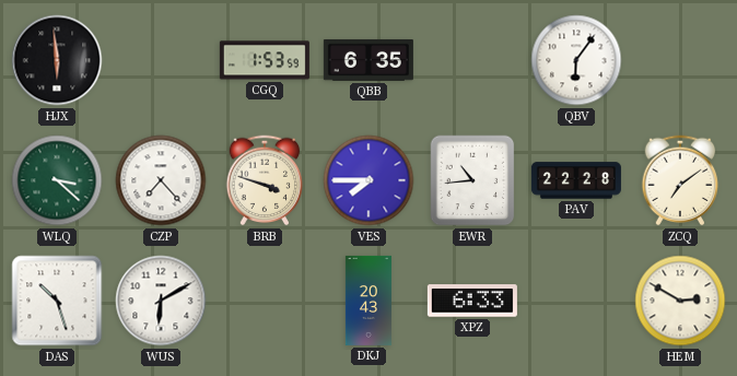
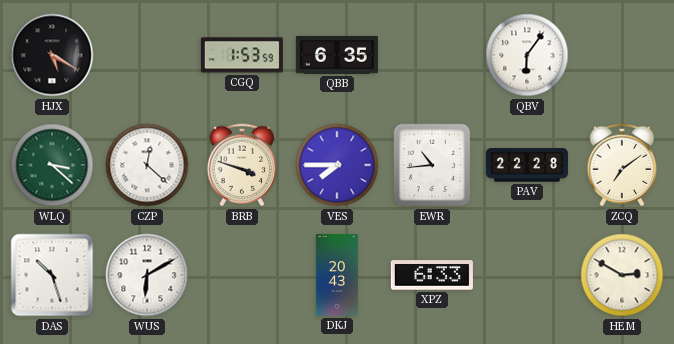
HJX: 5:59 -> 5:20 (52, 55)
CZP: 7:23 -> 12:22 (147, 165)
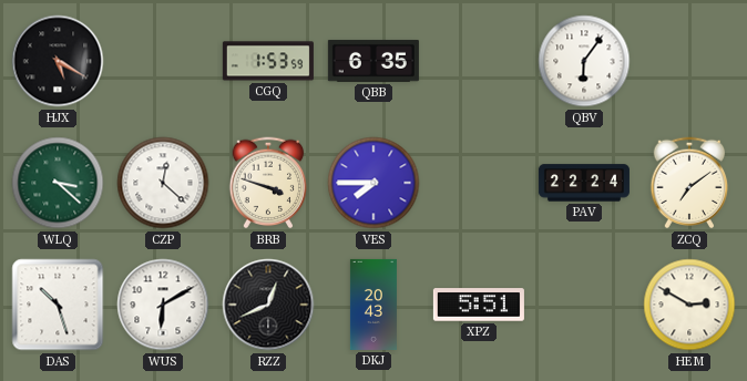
EWR: 10:44 -> none (432, 165)
PAV: 22:28 -> 22:24 (584, 183)
RZZ: none -> 12:41 (268, 305)
XPZ: 6:33 -> 5:51 (479, 305)
